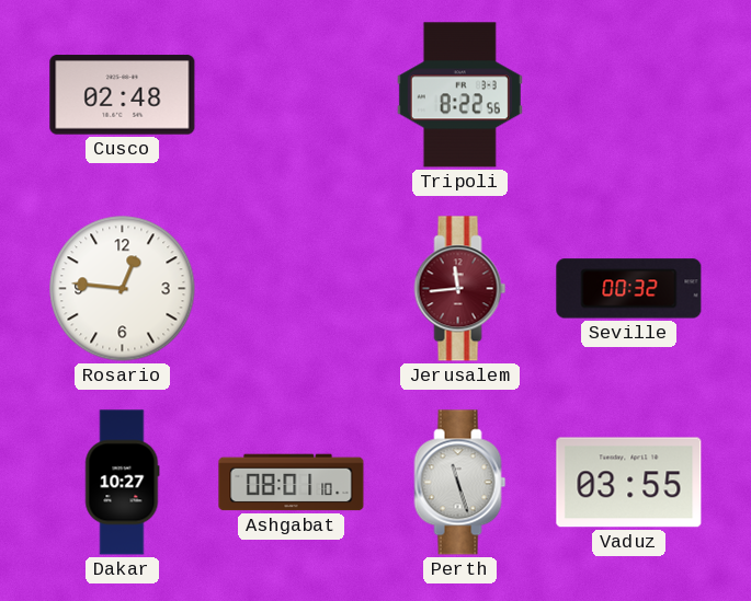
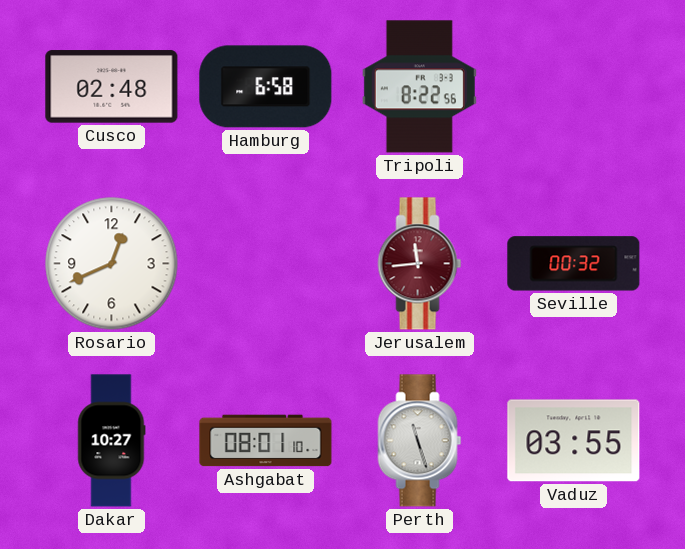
Hamburg: none -> 6:58 (266, 87)
Rosario: 12:46 -> 12:41 (112, 264)
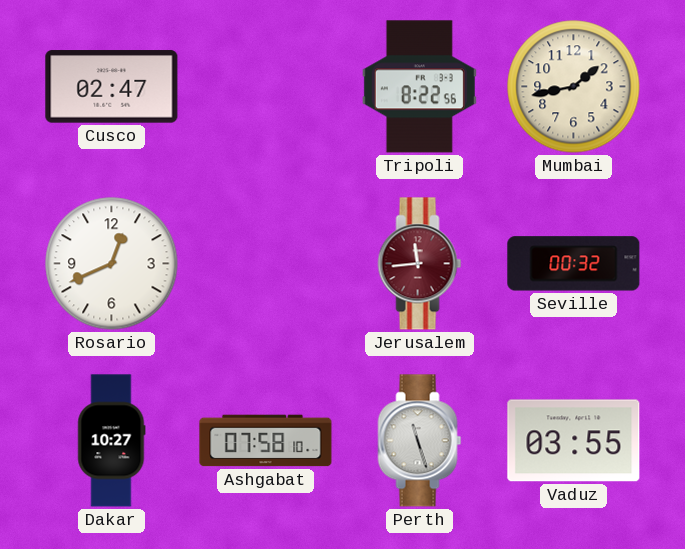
Cusco: 02:48 -> 02:47 (112, 87)
Hamburg: 6:58 -> none (266, 87)
Mumbai: none -> 1:43 (574, 87)
Ashgabat: 08:01 -> 07:58 (266, 441)
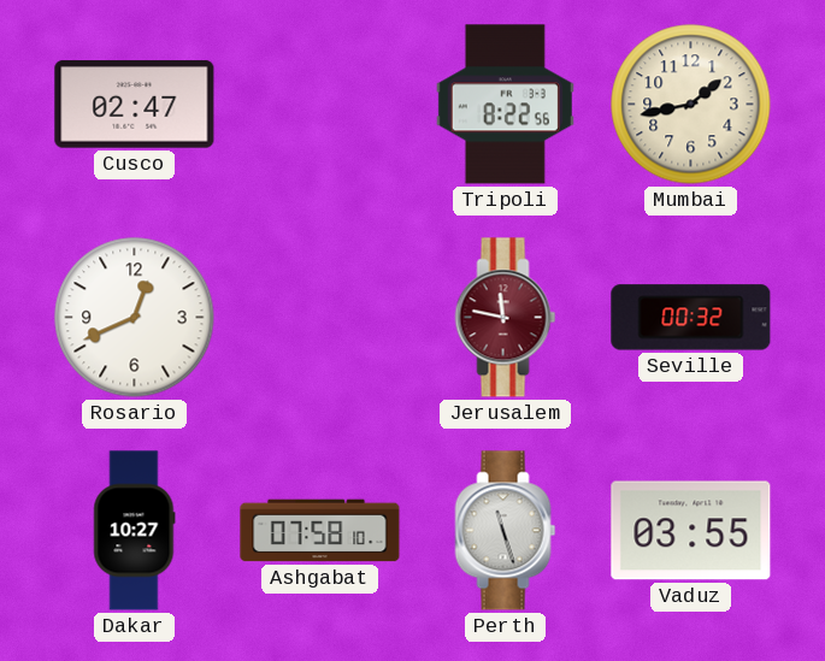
Jerusalem: 11:44 -> 11:47 (506, 318)
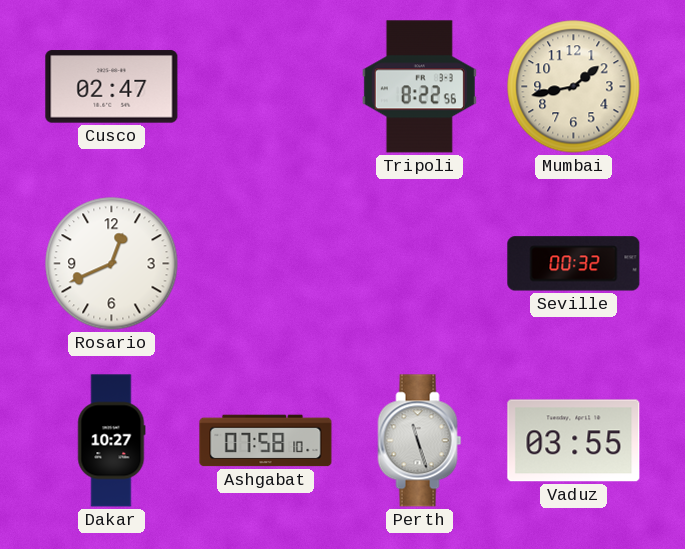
Jerusalem: 11:47 -> none (506, 318)
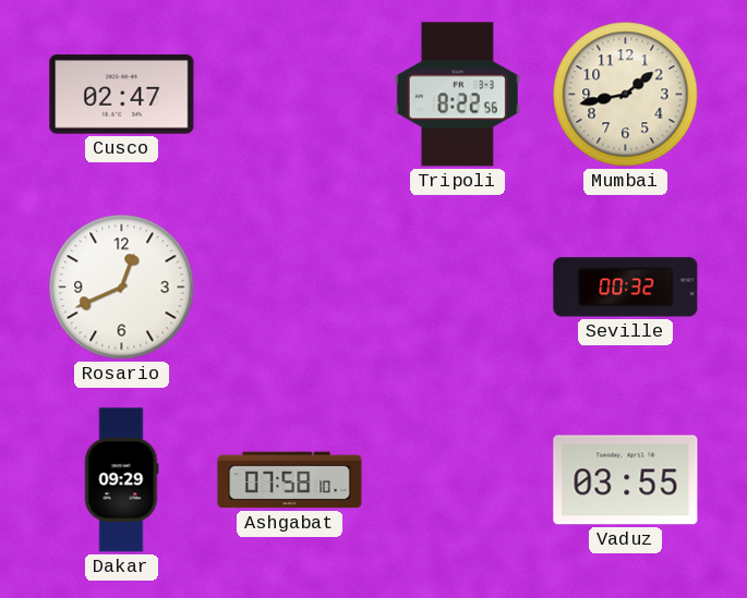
Dakar: 10:27 -> 09:29 (122, 480)
Perth: 11:27 -> none (420, 441)
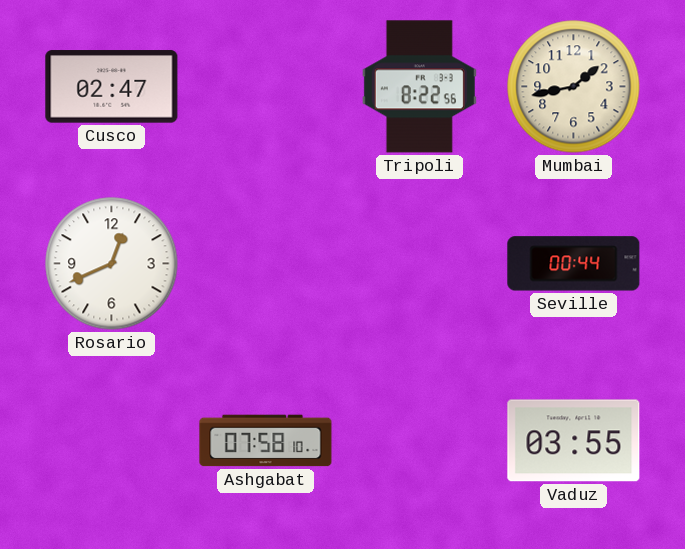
Seville: 00:32 -> 00:44 (574, 264)
Dakar: 09:29 -> none (122, 480)
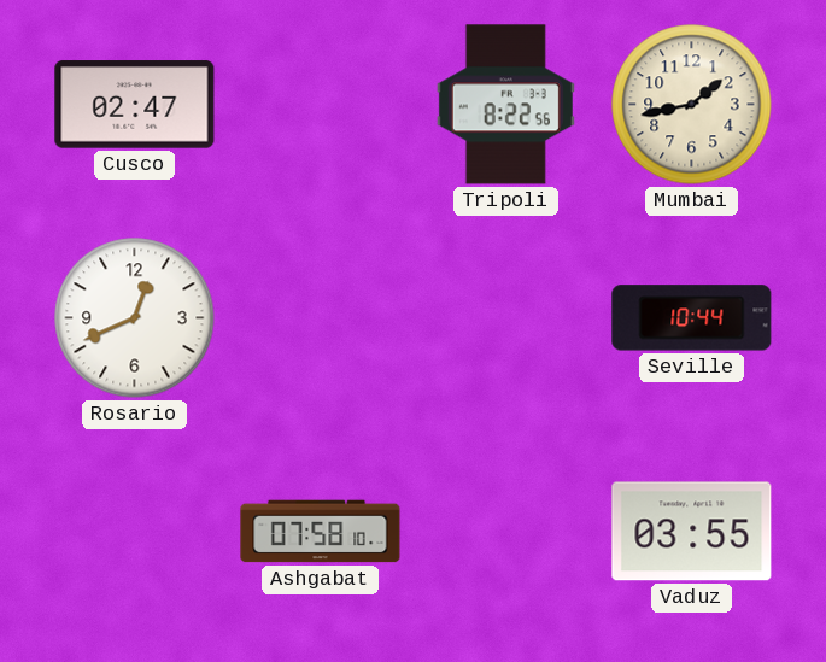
Seville: 00:44 -> 10:44 (692, 318)
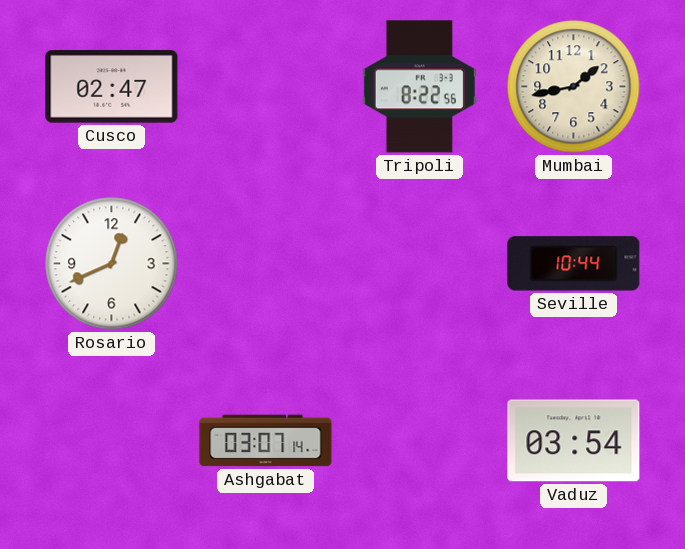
Ashgabat: 07:58 -> 03:07 (266, 441)
Vaduz: 03:55 -> 03:54 (574, 441)
